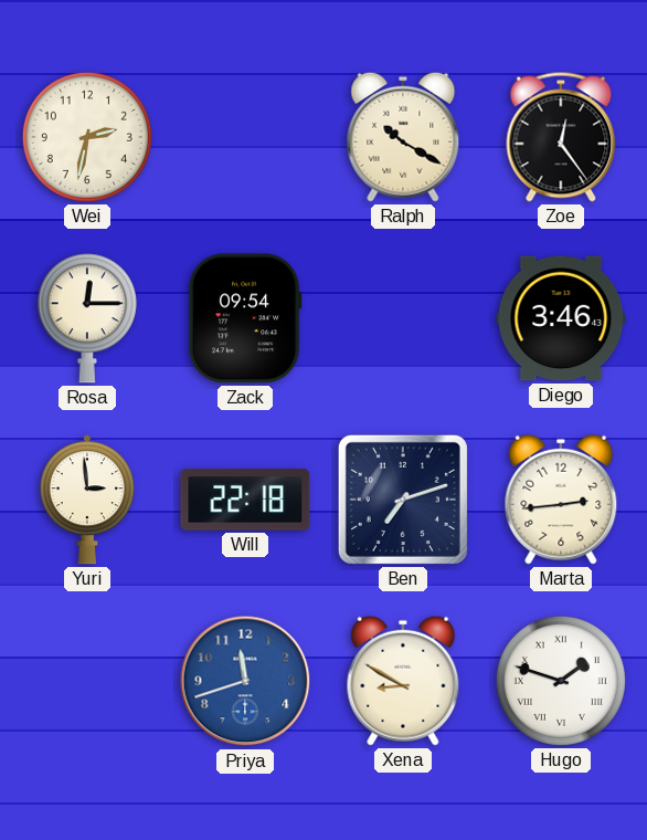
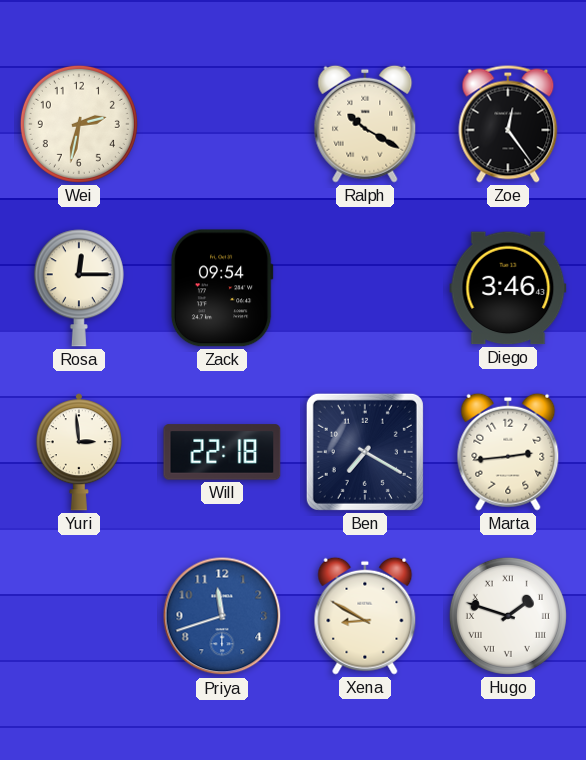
Ben: 7:12 -> 7:20 (365, 452)
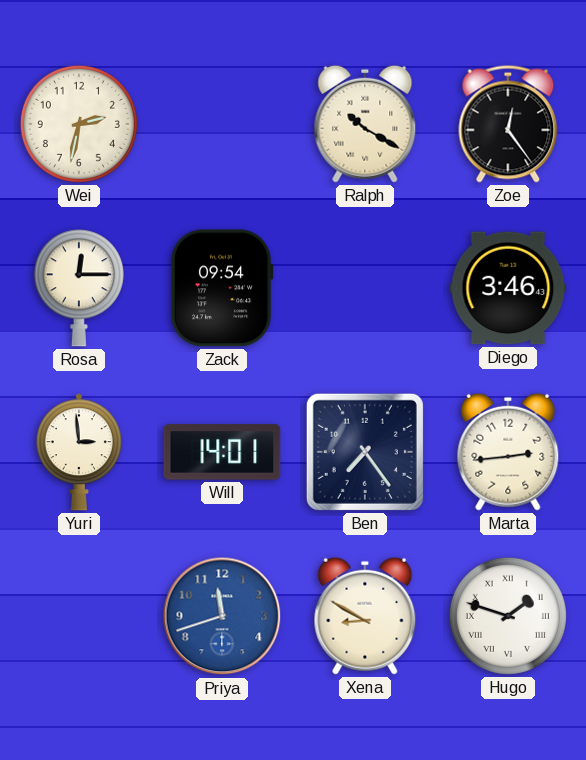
Will: 22:18 -> 14:01 (222, 452)
Ben: 7:20 -> 7:24 (365, 452)
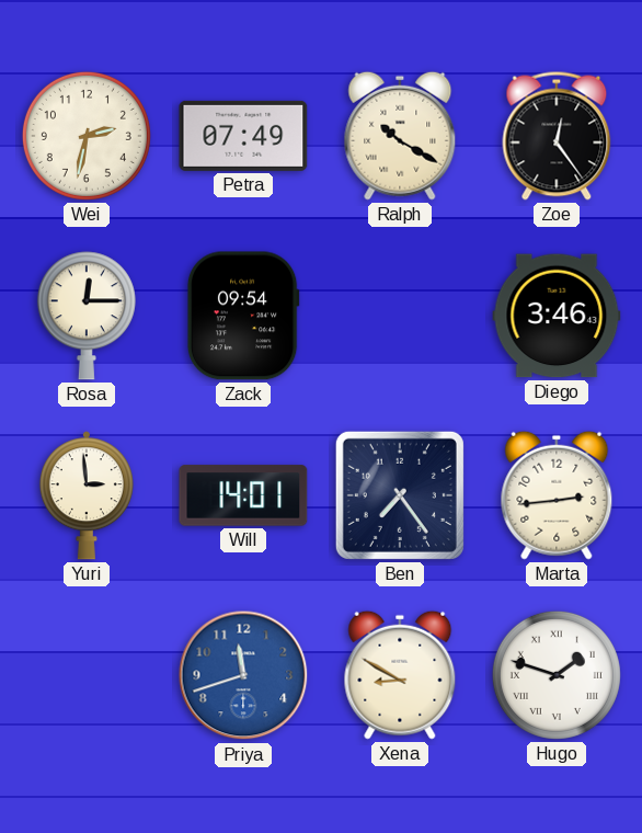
Petra: none -> 07:49 (243, 136)
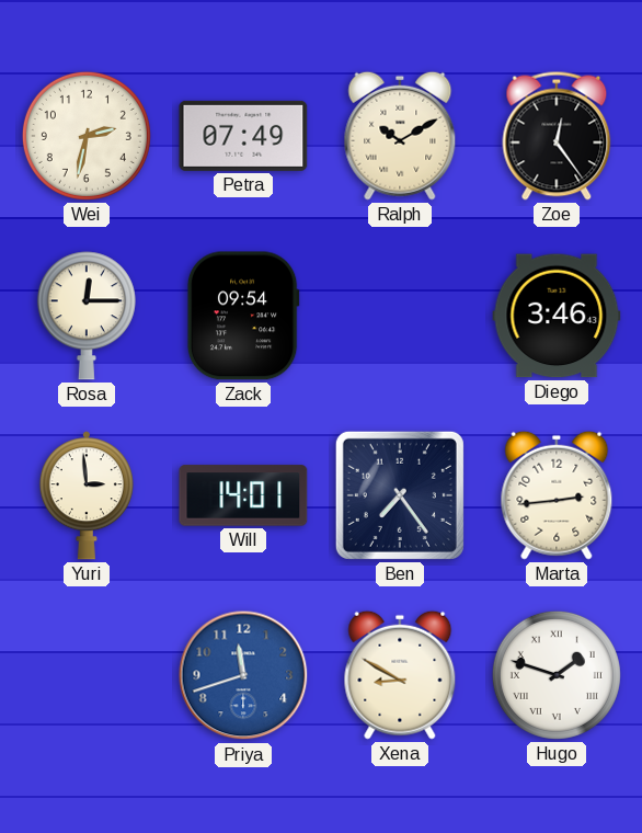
Ralph: 10:20 -> 10:10 (400, 136)
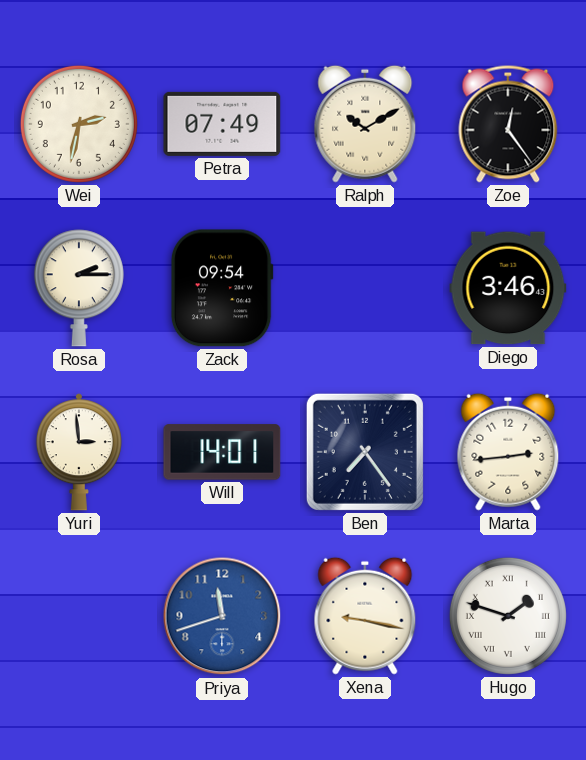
Rosa: 12:15 -> 2:15 (79, 288)
Xena: 8:50 -> 9:17 (365, 616)
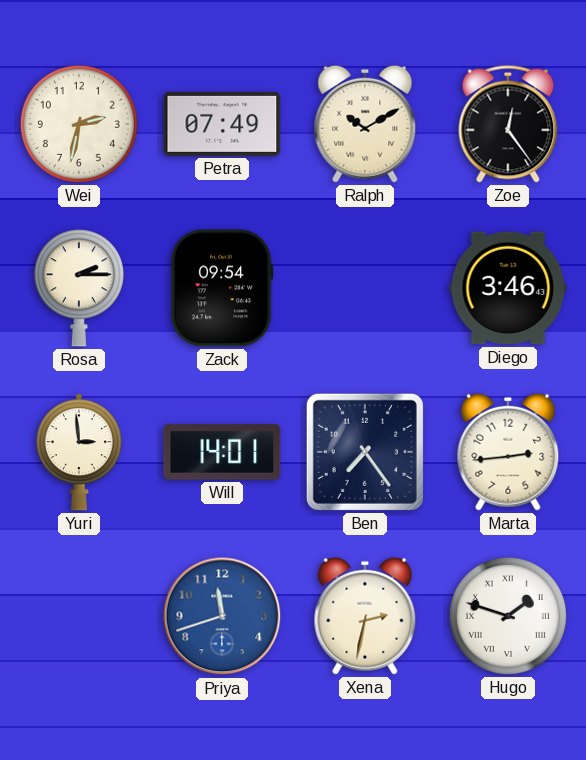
Xena: 9:17 -> 2:32 (365, 616)
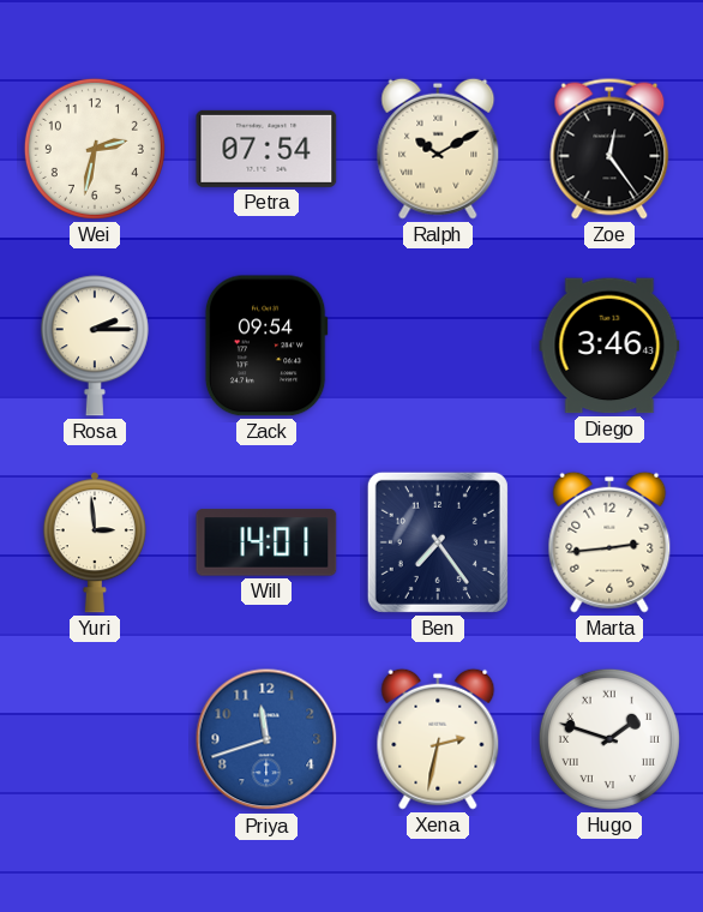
Petra: 07:49 -> 07:54 (266, 149)
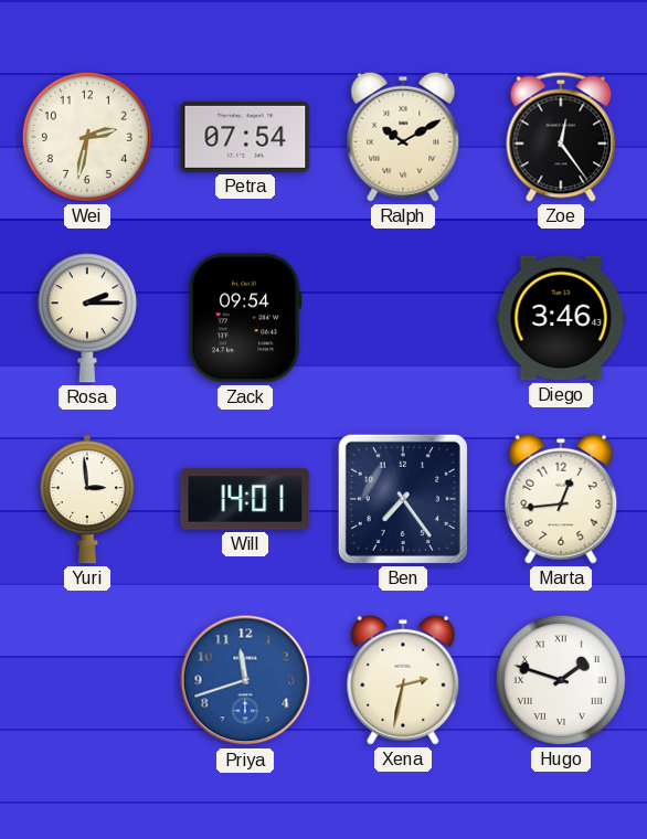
Marta: 2:44 -> 12:44 (561, 499)
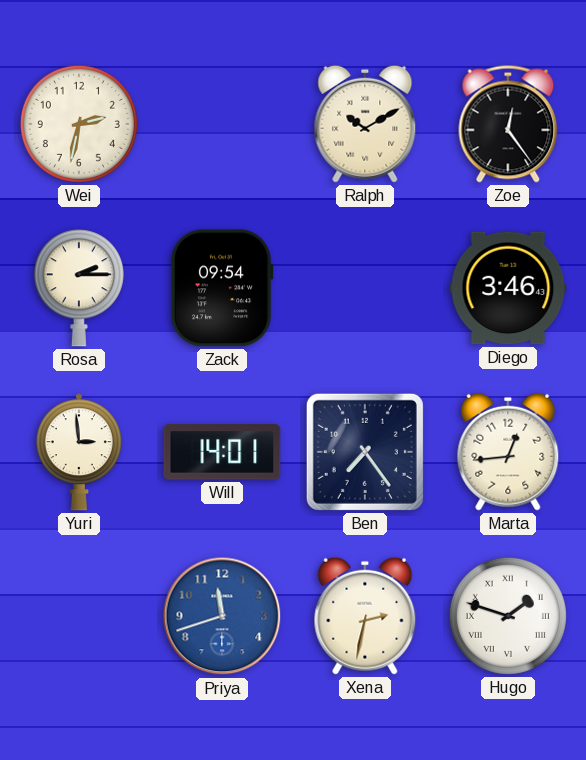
Petra: 07:54 -> none (245, 137)
